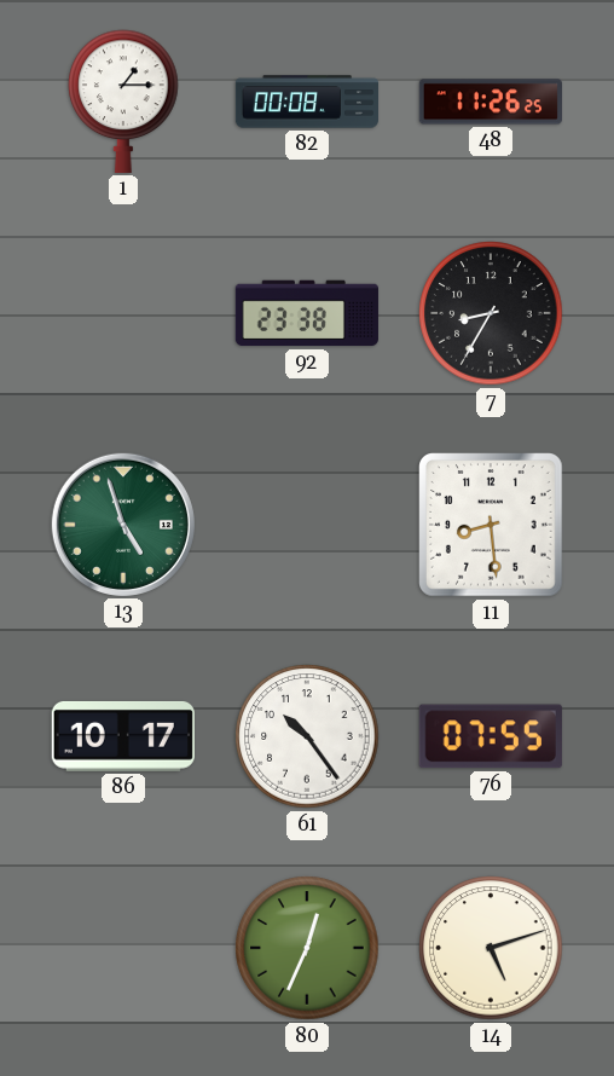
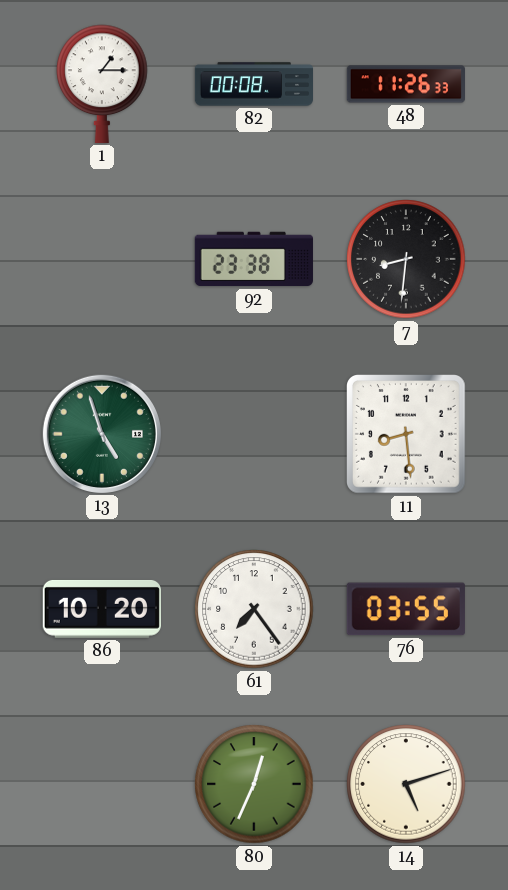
48: 11:26:25 -> 11:26:33 (405, 84)
7: 8:35 -> 8:31 (406, 259)
86: 10:17 -> 10:20 (102, 609)
61: 10:24 -> 7:24 (254, 609)
76: 07:55 -> 03:55 (406, 609)
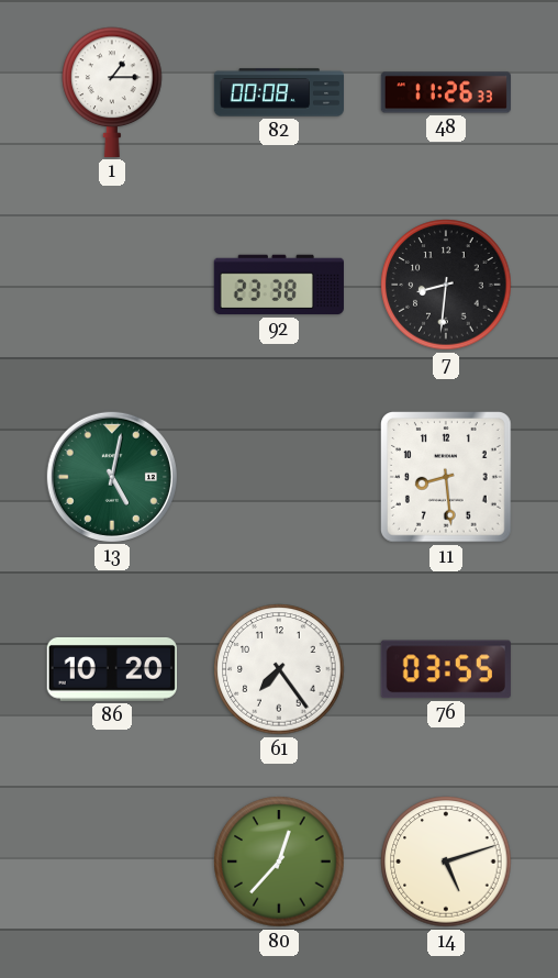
13: 4:57 -> 5:02 (112, 477)
80: 12:34 -> 12:37 (279, 862)
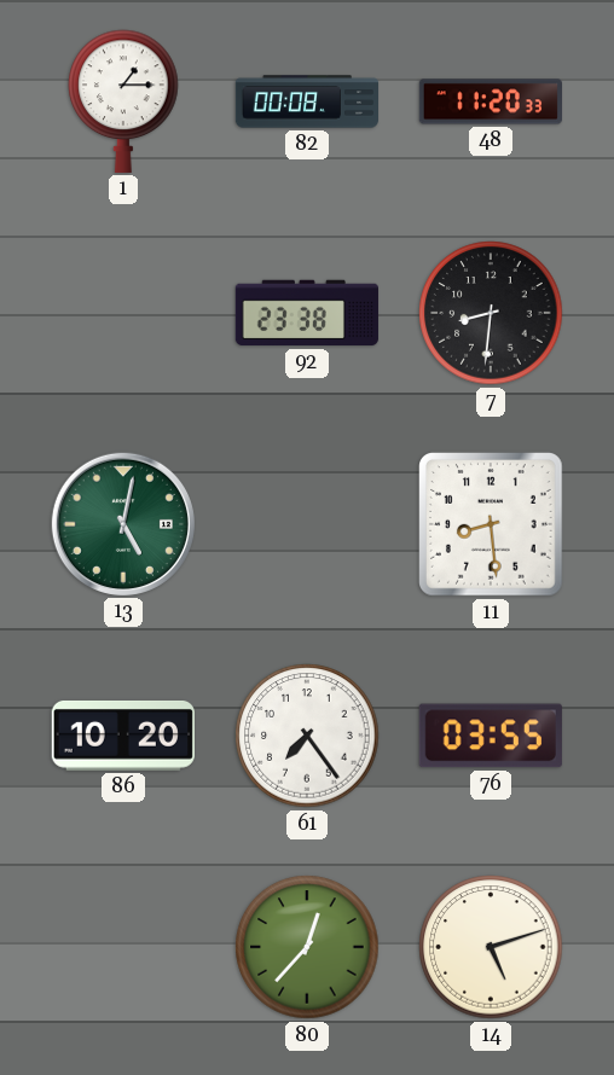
48: 11:26 -> 11:20 (490, 101)
